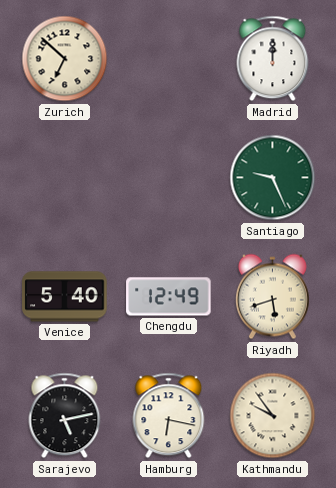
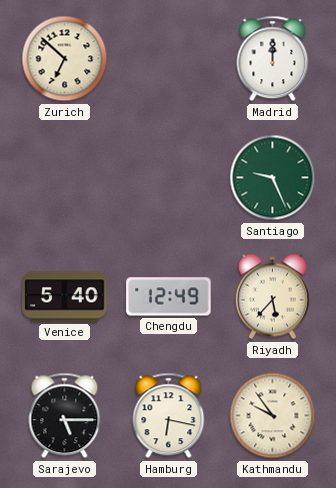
Riyadh: 5:42 -> 5:37 (272, 297)
Sarajevo: 5:13 -> 5:15 (65, 416)
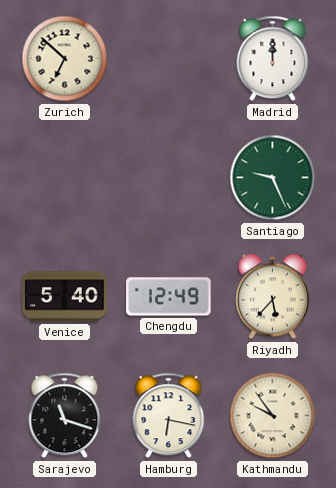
Sarajevo: 5:15 -> 11:18 (65, 416)
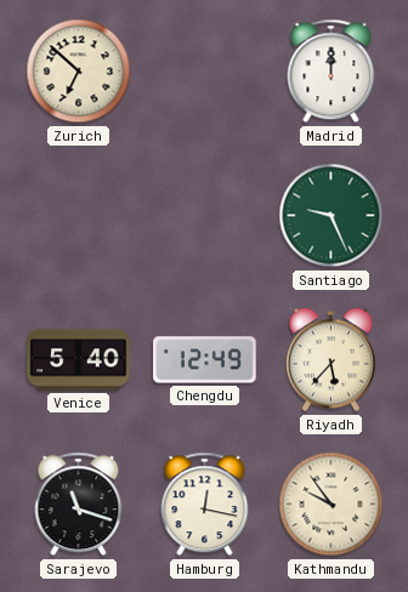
Hamburg: 6:17 -> 12:17 (205, 505)
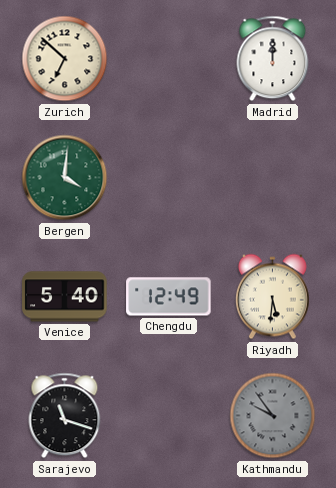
Bergen: none -> 4:01 (65, 178)
Santiago: 9:26 -> none (331, 216)
Riyadh: 5:37 -> 5:31 (272, 297)
Hamburg: 12:17 -> none (205, 505)
Kathmandu dial: cream -> grey (273, 416)
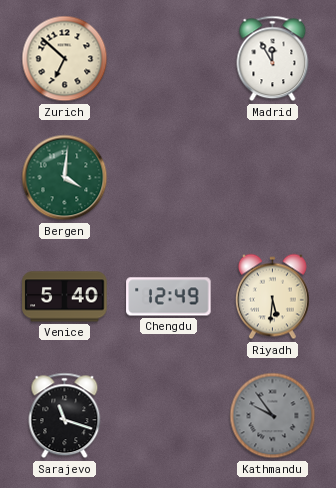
Madrid: 12:00 -> 11:55 (273, 59)
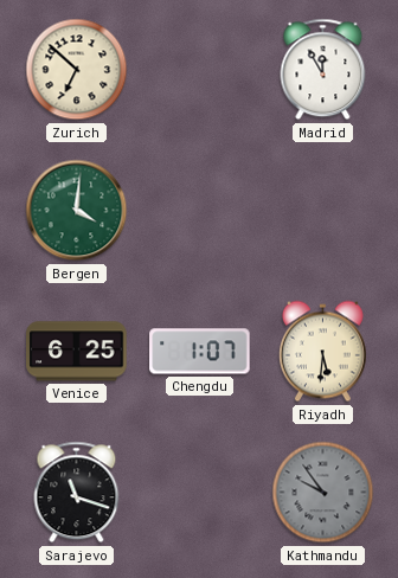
Venice: 5:40 -> 6:25 (77, 352)
Chengdu: 12:49 -> 1:07 (200, 352)
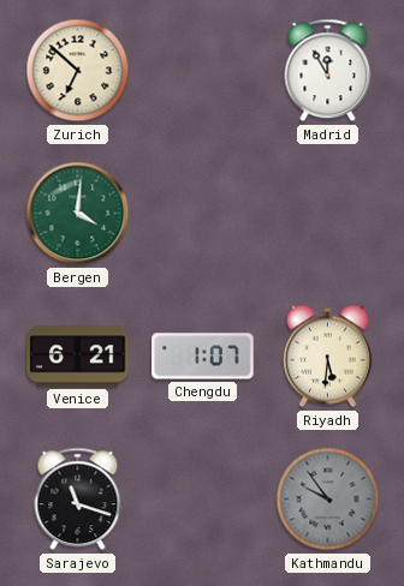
Venice: 6:25 -> 6:21 (78, 357)
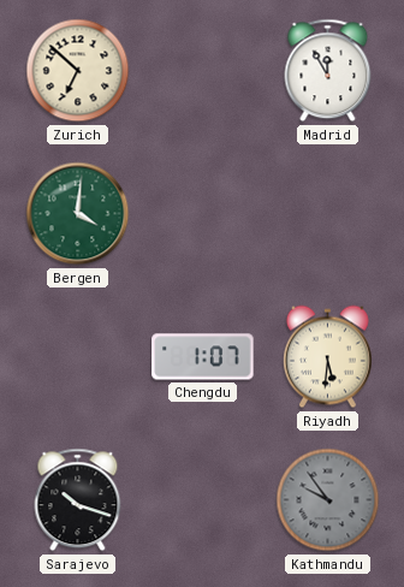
Venice: 6:21 -> none (78, 357)
Sarajevo: 11:18 -> 10:18 (78, 500)
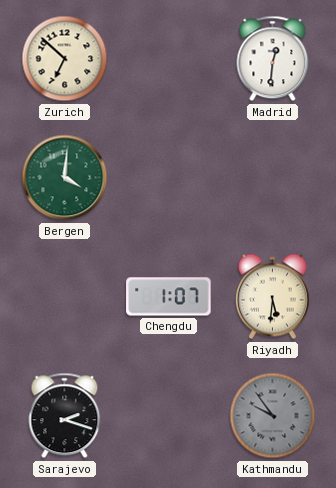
Madrid: 11:55 -> 12:31 (273, 59)
Sarajevo: 10:18 -> 2:18 (65, 416)
